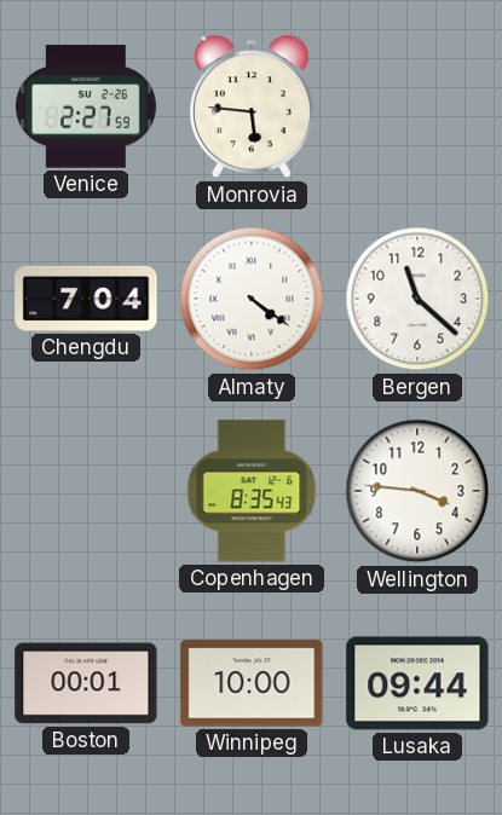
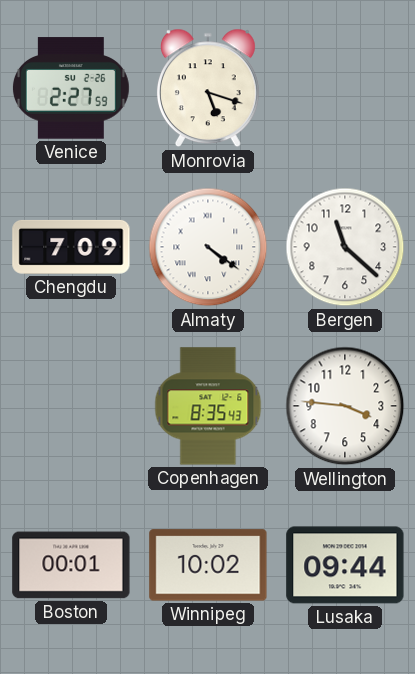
Monrovia: 5:46 -> 5:18 (208, 88)
Chengdu: 7:04 -> 7:09 (71, 247)
Winnipeg: 10:00 -> 10:02 (208, 565)
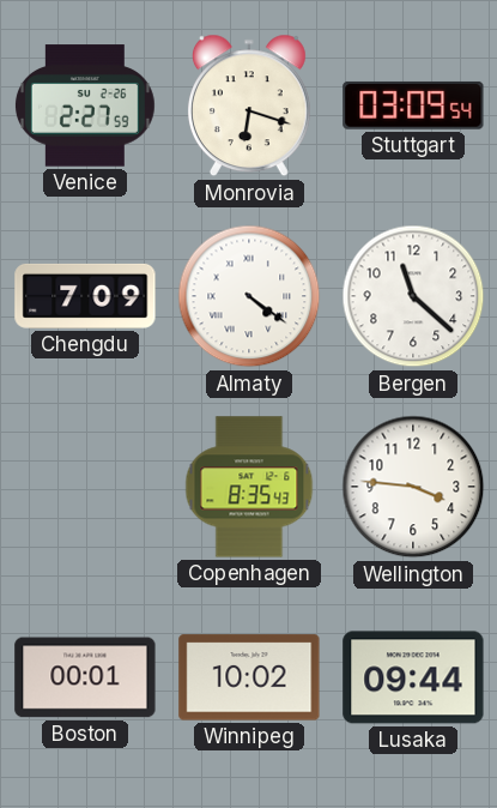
Monrovia: 5:18 -> 6:18 (249, 105)
Stuttgart: none -> 03:09 (413, 105)
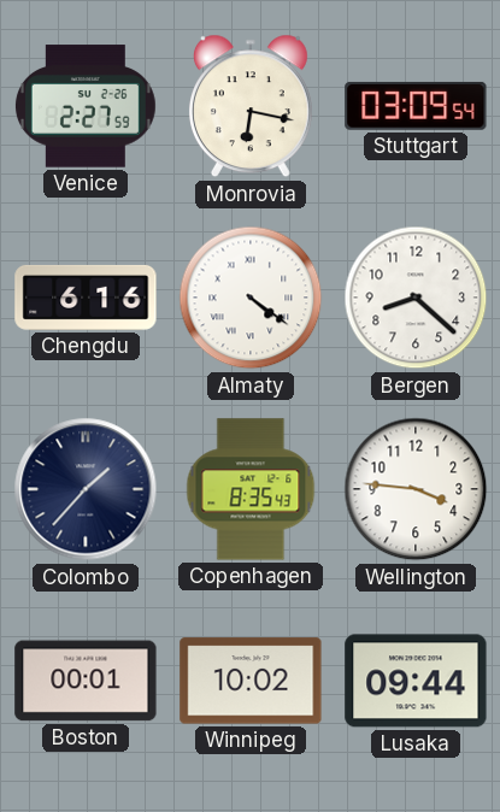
Monrovia: 6:18 -> 6:17 (251, 106)
Chengdu: 7:09 -> 6:16 (86, 298)
Bergen: 11:22 -> 8:22 (416, 298)
Colombo: none -> 1:37 (86, 489)
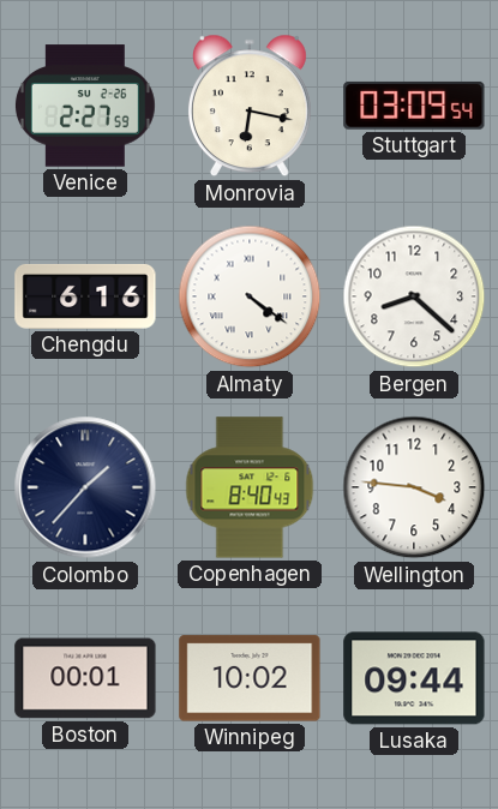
Copenhagen: 8:35 -> 8:40 (250, 487)
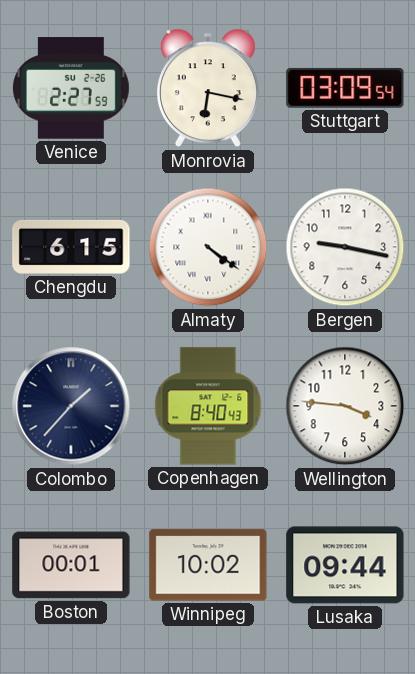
Chengdu: 6:16 -> 6:15 (71, 247)
Bergen: 8:22 -> 9:17 (345, 247)
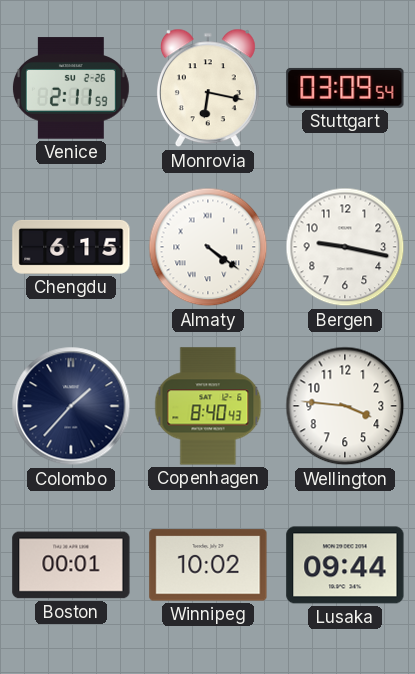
Venice: 2:27 -> 2:11 (71, 88)
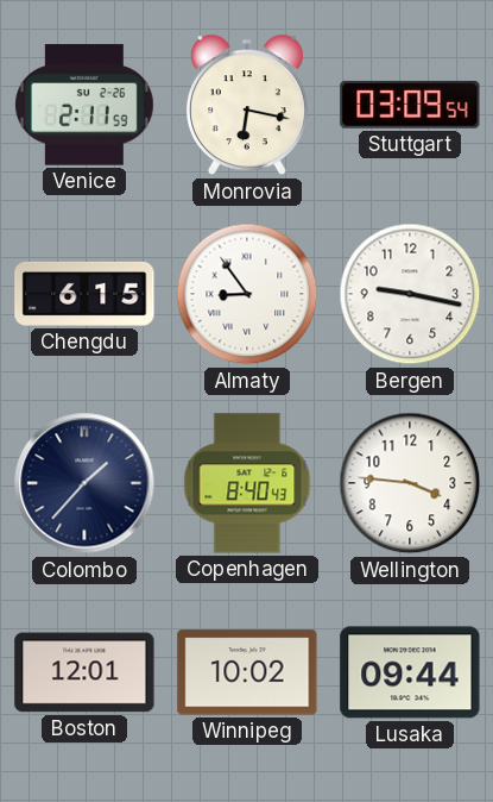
Almaty: 4:21 -> 8:54 (247, 294)
Boston: 00:01 -> 12:01 (84, 672)
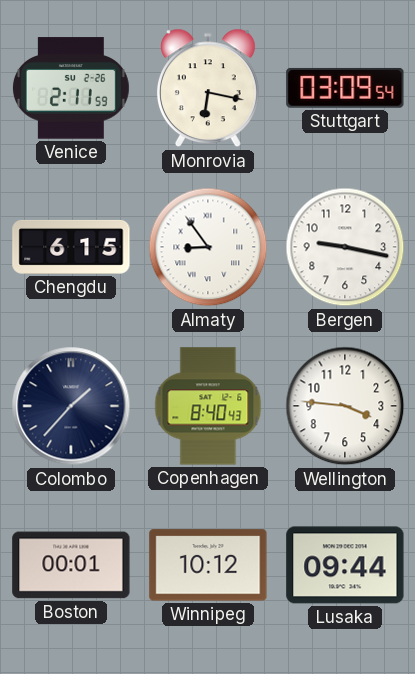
Boston: 12:01 -> 00:01 (71, 565)
Winnipeg: 10:02 -> 10:12 (208, 565)
